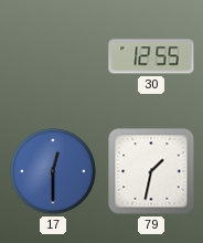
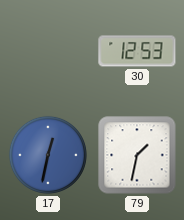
30: 12:55 -> 12:53 (137, 51)
17: 12:30 -> 12:32 (48, 155)
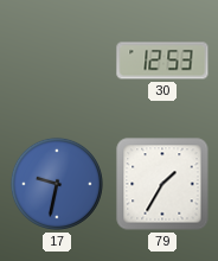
17: 12:32 -> 9:32 (57, 184)
79: 1:32 -> 1:35 (162, 184)
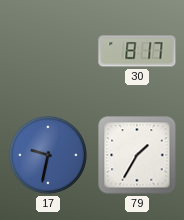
30: 12:53 -> 8:17 (137, 51)
